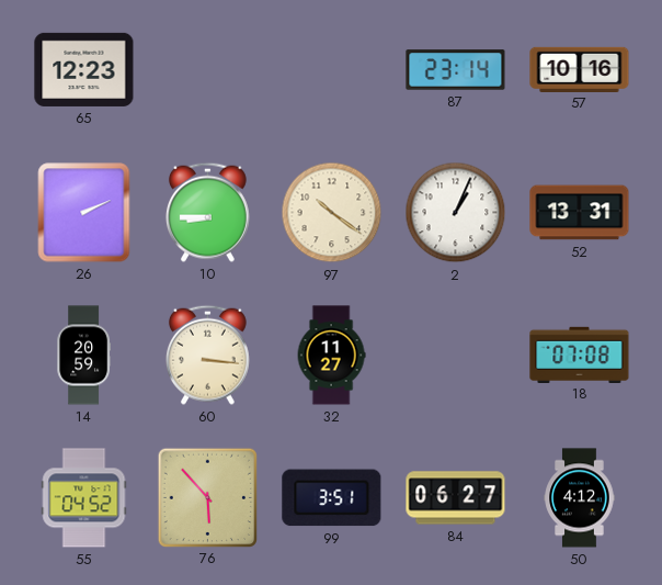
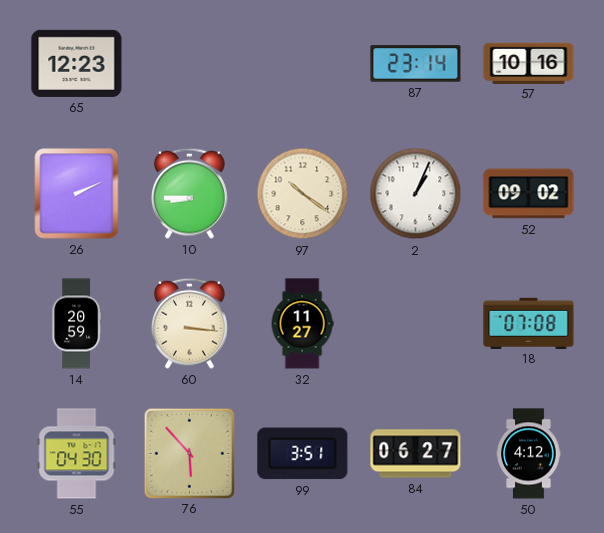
52: 13:31 -> 09:02 (529, 194)
55: 04:52 -> 04:30 (77, 454)
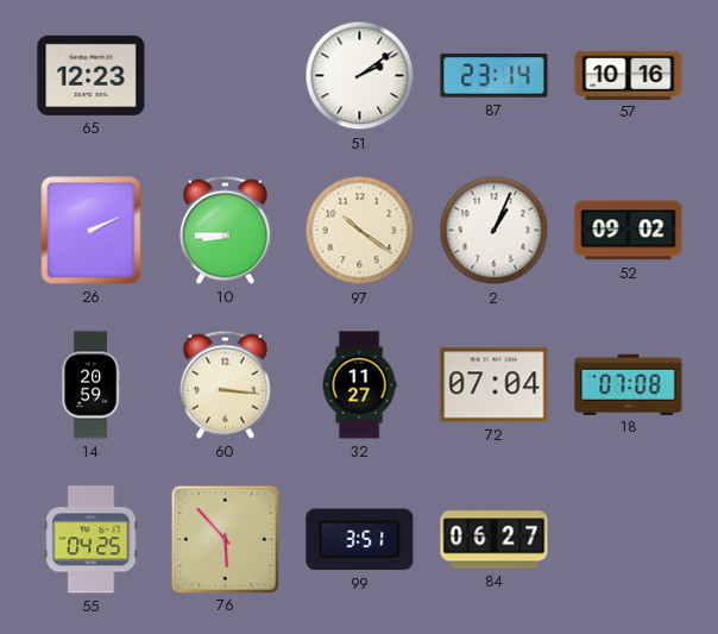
51: none -> 2:09 (360, 76)
72: none -> 07:04 (495, 385)
55: 04:30 -> 04:25 (92, 540)
50: 4:12 -> none (529, 454)
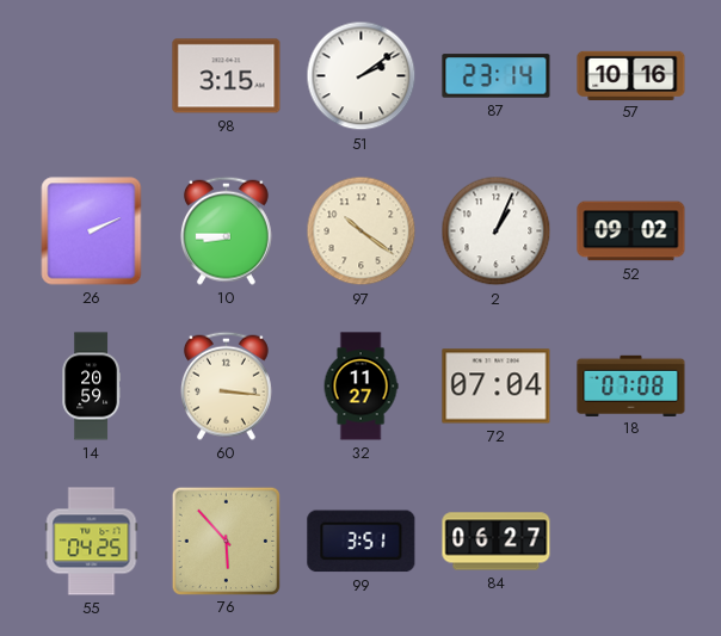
65: 12:23 -> none (92, 75)
98: none -> 3:15 (227, 76)
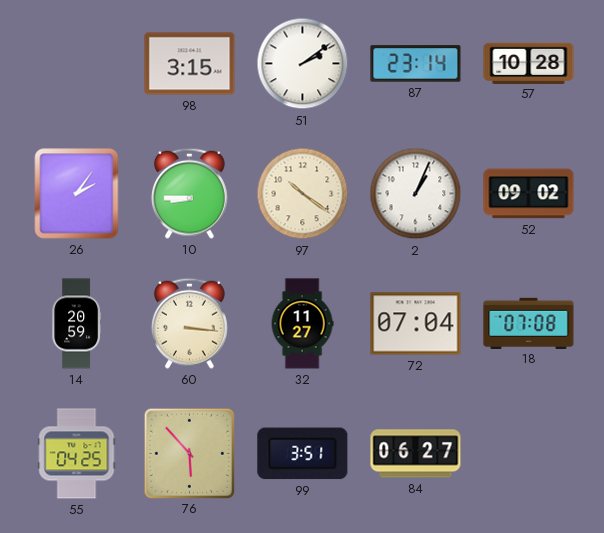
57: 10:16 -> 10:28 (529, 63)
26: 2:11 -> 2:06 (77, 194)
